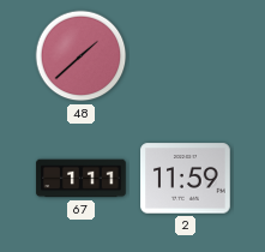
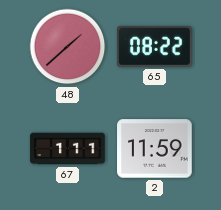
65: none -> 08:22 (155, 47)
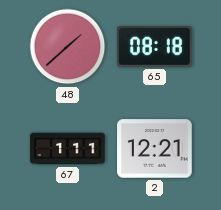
65: 08:22 -> 08:18 (155, 47)
2: 11:59 -> 12:21 (155, 149)
